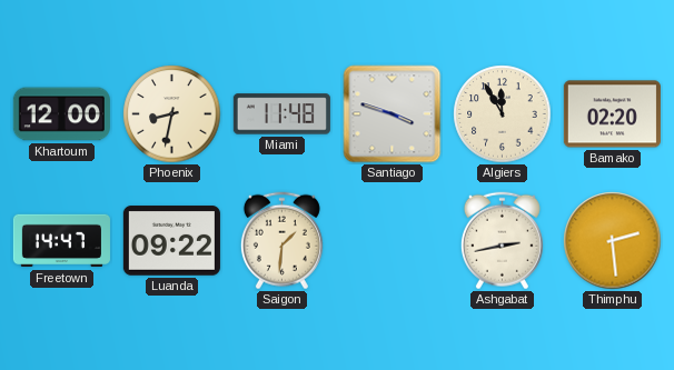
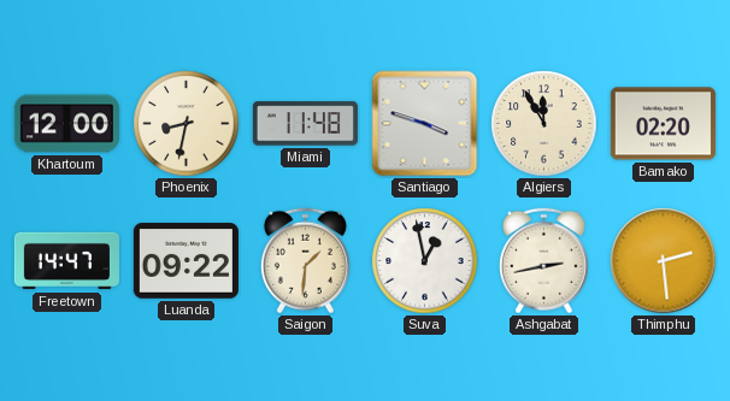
Suva: none -> 12:58 (425, 261)
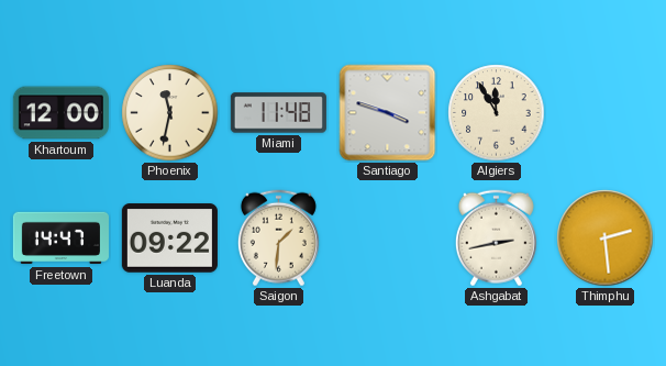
Phoenix: 8:32 -> 11:32 (170, 113)
Bamako: 02:20 -> none (663, 124)
Suva: 12:58 -> none (425, 261)
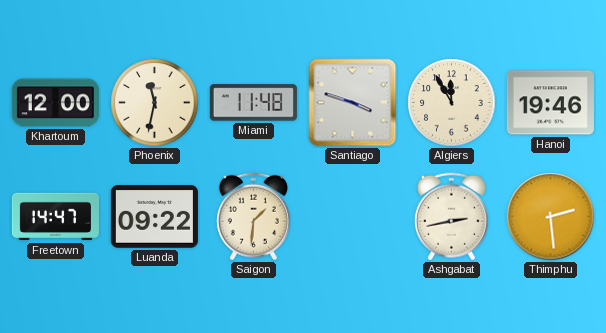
Hanoi: none -> 19:46 (550, 103)
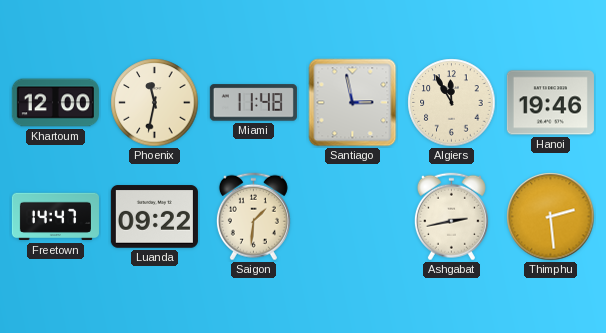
Santiago: 3:48 -> 2:58 (353, 103)
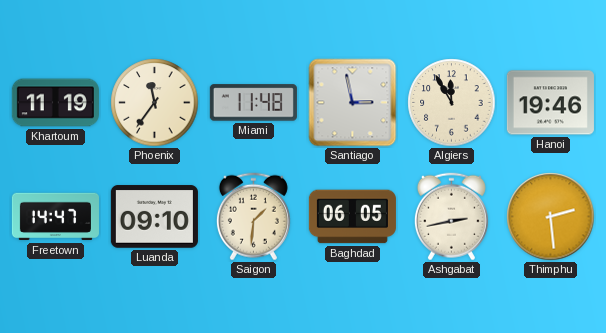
Khartoum: 12:00 -> 11:19 (55, 103)
Phoenix: 11:32 -> 11:36 (155, 103)
Luanda: 09:22 -> 09:10 (154, 217)
Baghdad: none -> 06:05 (352, 217)
